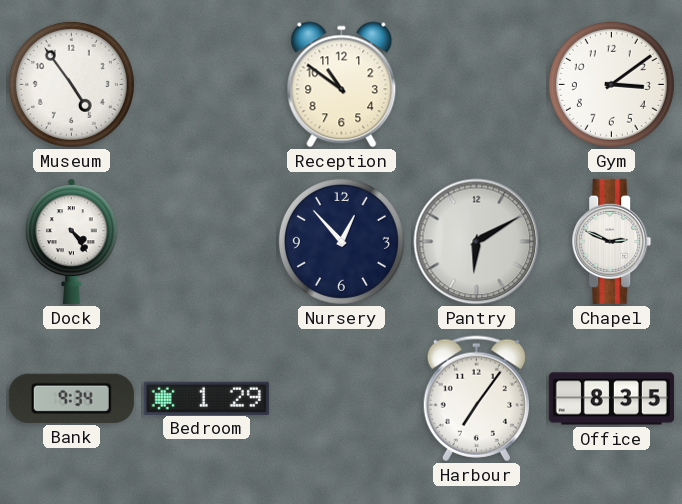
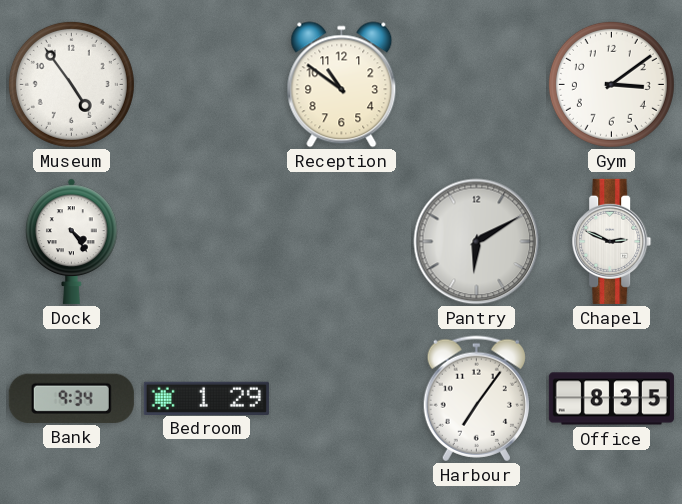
Nursery: 12:53 -> none (341, 241)
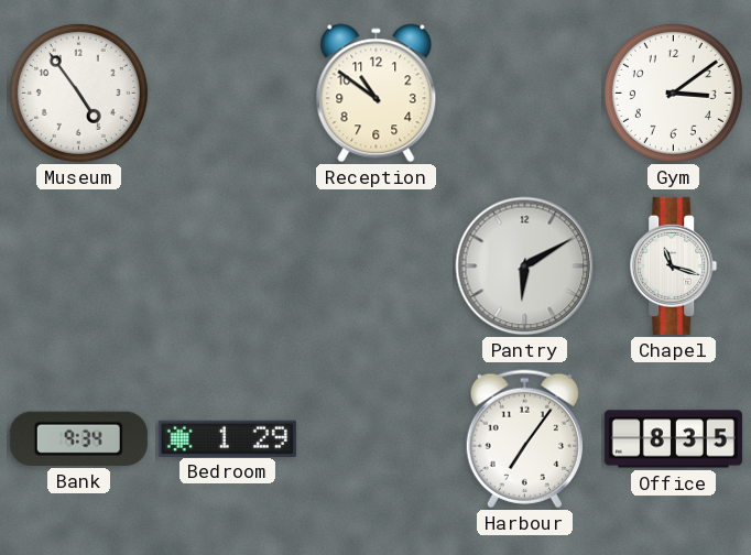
Dock: 4:24 -> none (72, 241)
Chapel: 2:49 -> 11:18 (674, 265)
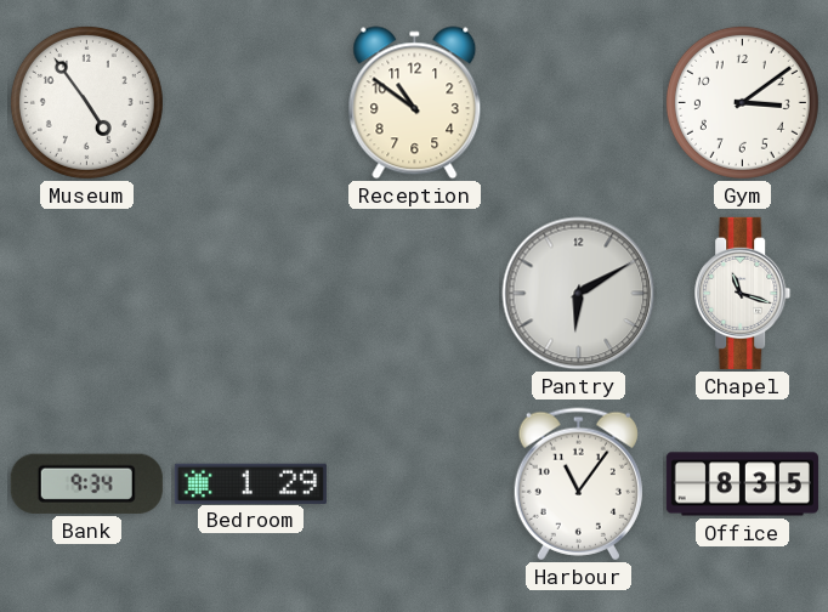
Harbour: 7:06 -> 11:06 (578, 484)
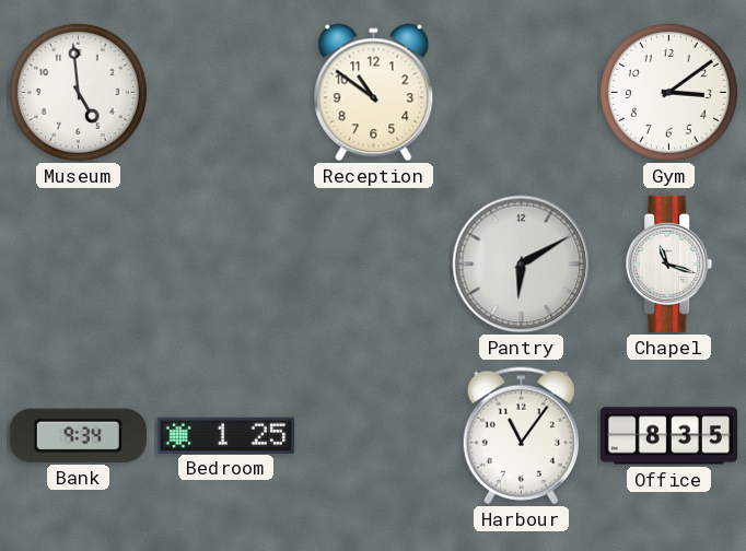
Museum: 4:54 -> 4:59 (78, 92)
Bedroom: 1:29 -> 1:25 (225, 435)
